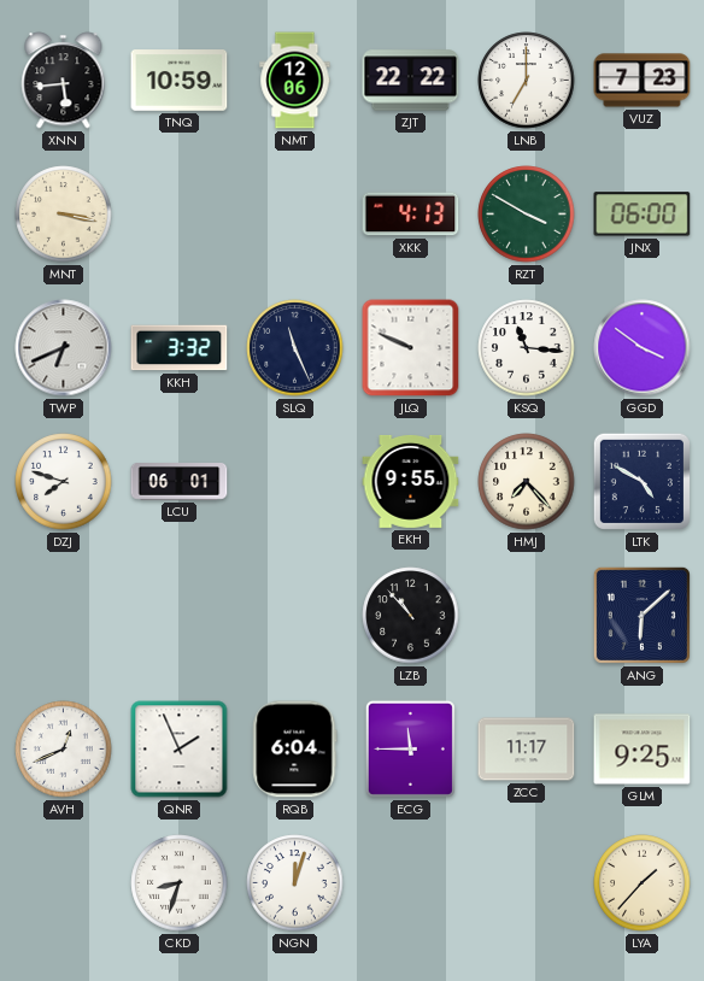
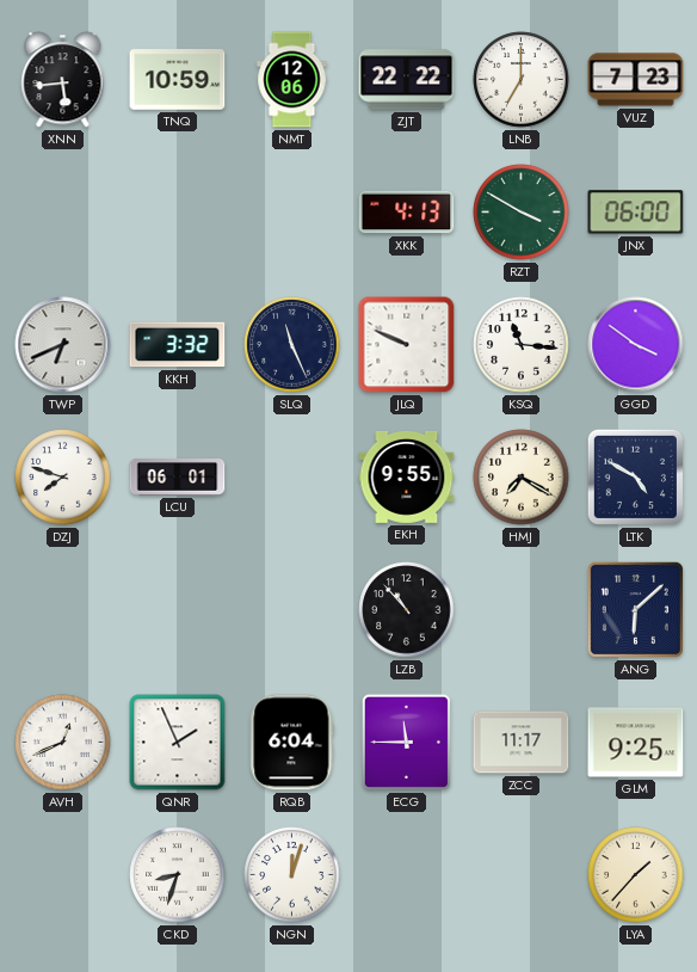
MNT: 3:17 -> none (64, 215)
HMJ: 7:23 -> 7:20 (522, 478)
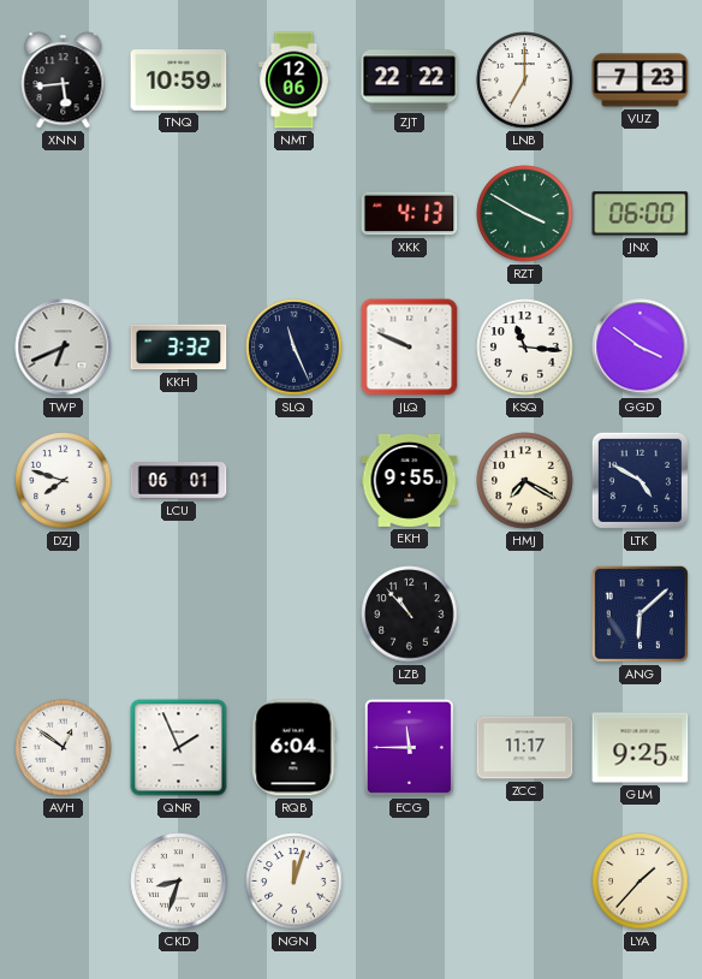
AVH: 12:41 -> 12:51 (64, 748)
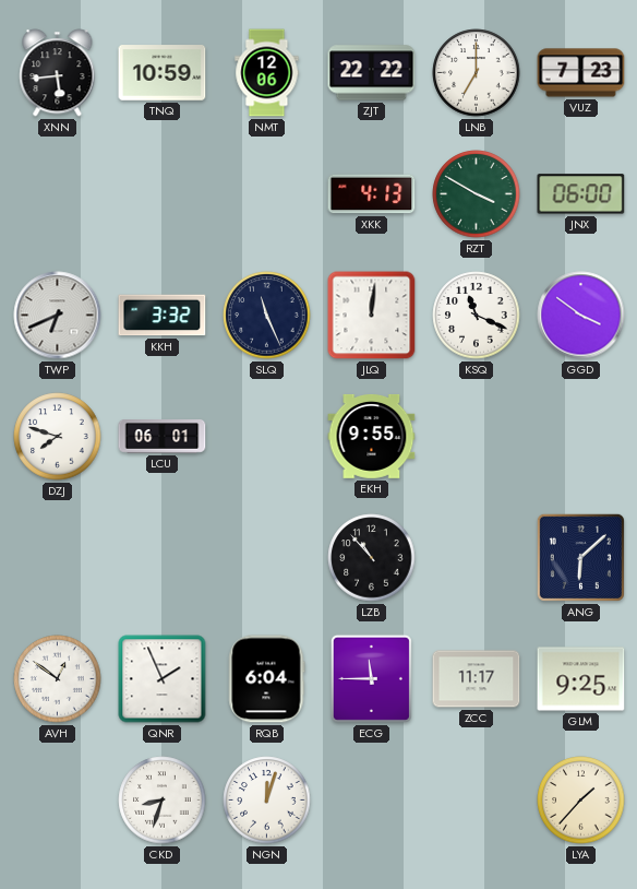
JLQ: 9:49 -> 12:01 (372, 316)
KSQ: 11:16 -> 11:19 (477, 316)
HMJ: 7:20 -> none (525, 481)
LTK: 4:50 -> none (639, 480)
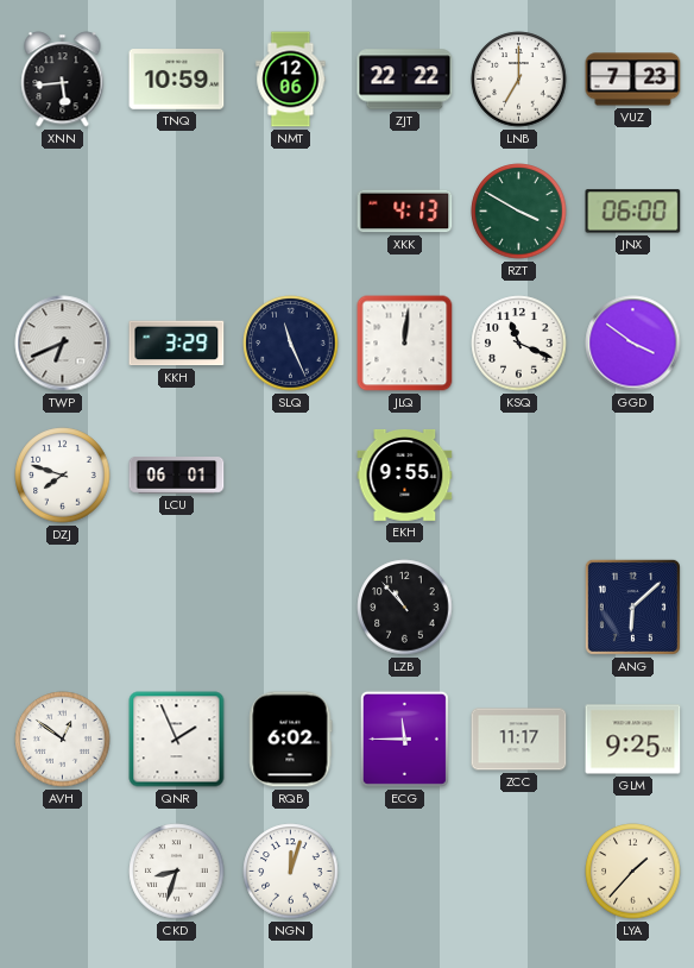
KKH: 3:32 -> 3:29 (177, 344)
RQB: 6:04 -> 6:02 (291, 740)
